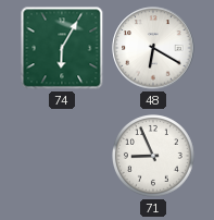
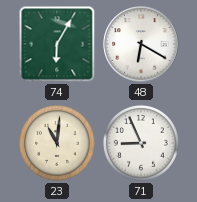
23: none -> 11:01 (58, 144)
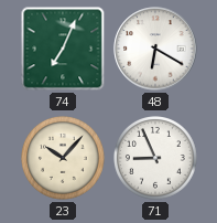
74: 6:05 -> 7:04 (63, 49)
23: 11:01 -> 10:07 (64, 159)
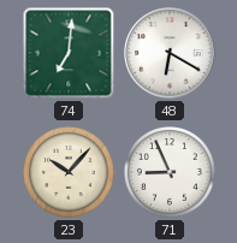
74: 7:04 -> 7:01 (69, 53)
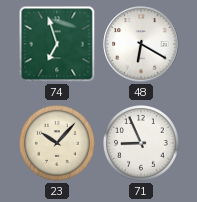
74: 7:01 -> 6:57 (57, 44)
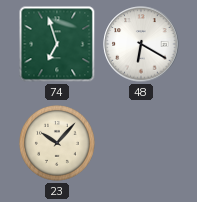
71: 8:56 -> none (142, 144)
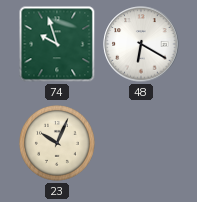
74: 6:57 -> 9:57 (57, 44)
23: 10:07 -> 10:04 (58, 144)
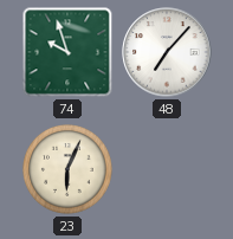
48: 6:20 -> 7:07 (167, 52)
23: 10:04 -> 6:04 (69, 170)
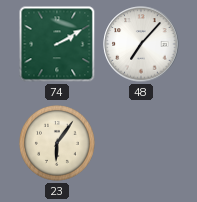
74: 9:57 -> 2:10 (57, 44)
23: 6:04 -> 6:06 (58, 144)
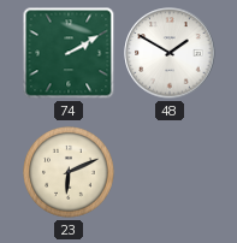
48: 7:07 -> 1:50 (170, 53)
23: 6:06 -> 6:11 (70, 173)
